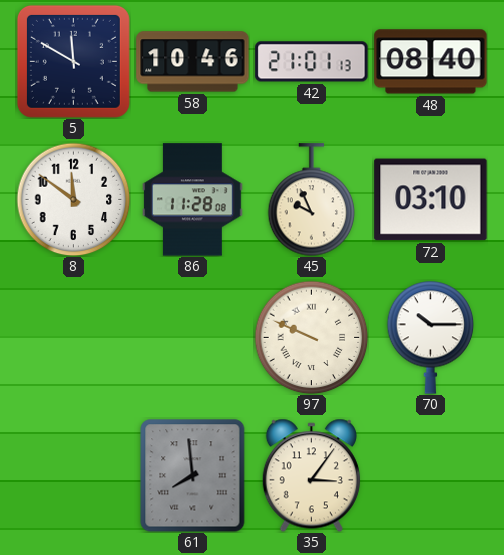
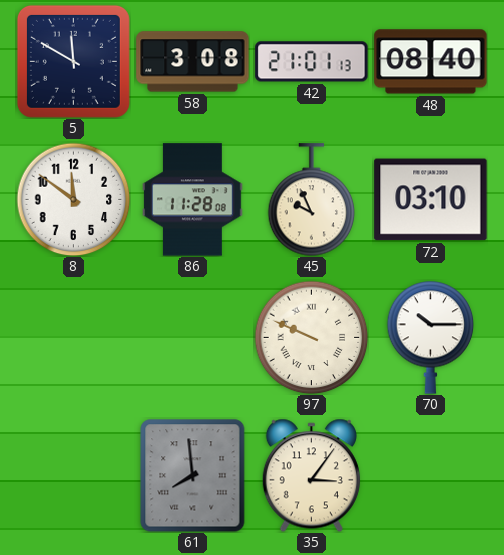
58: 10:46 -> 3:08 (193, 62)
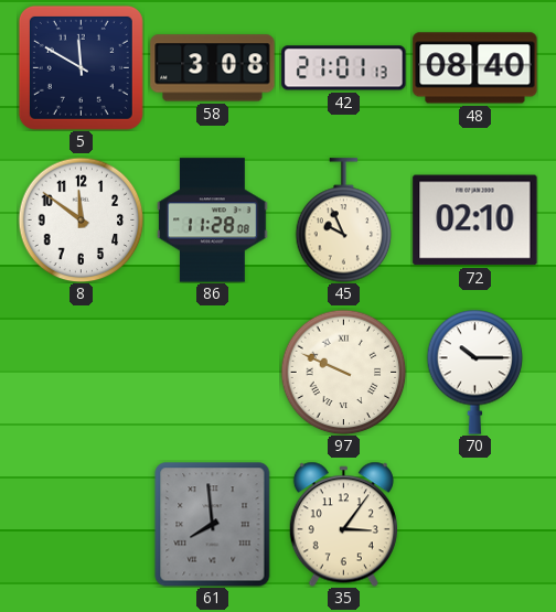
72: 03:10 -> 02:10 (475, 221)
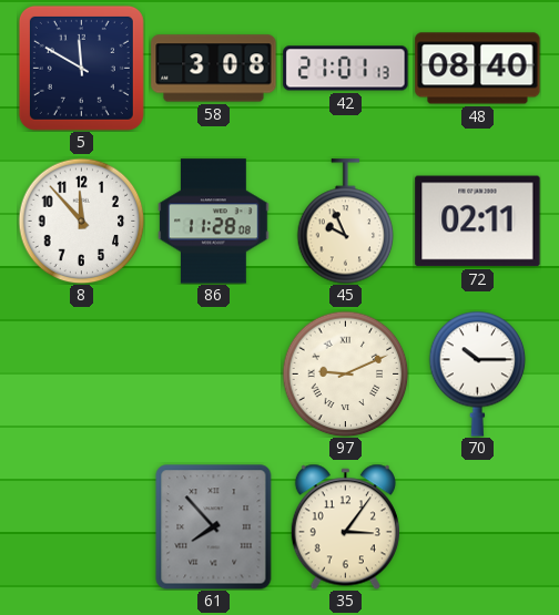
8: 11:51 -> 11:53 (81, 221)
72: 02:10 -> 02:11 (478, 222)
97: 9:49 -> 9:11 (345, 373)
61: 7:59 -> 7:53 (214, 526)
